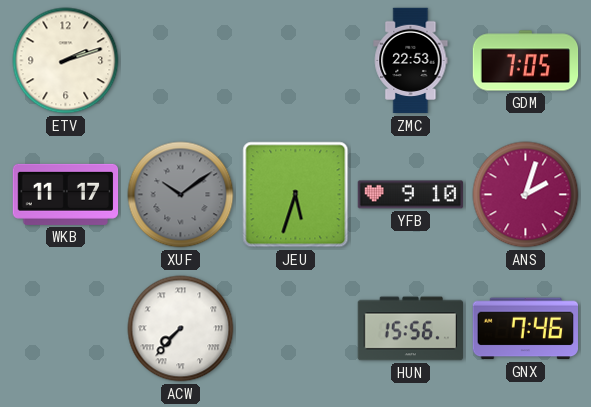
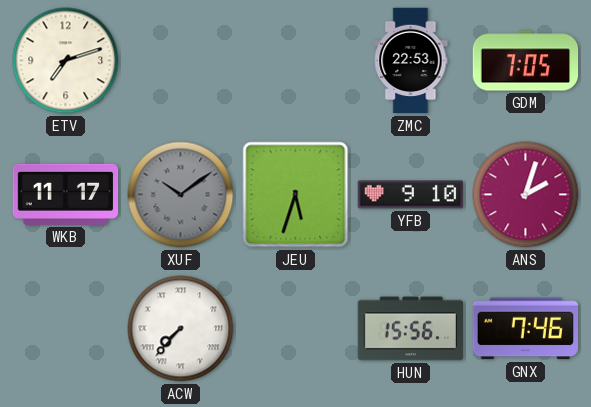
ETV: 2:12 -> 7:12 (66, 61)
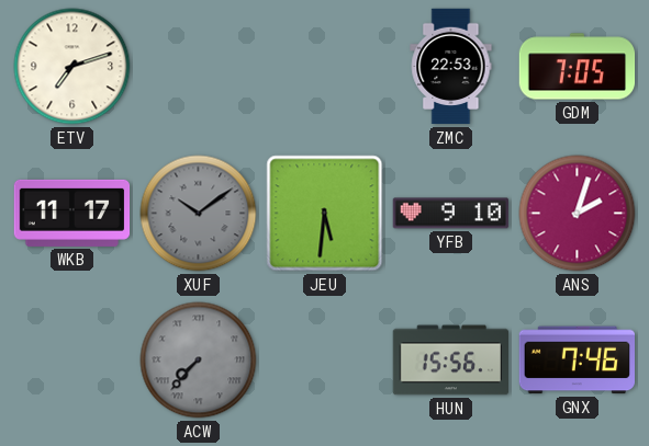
JEU: 5:33 -> 5:31 (325, 214)
ACW dial: white -> grey (199, 361)
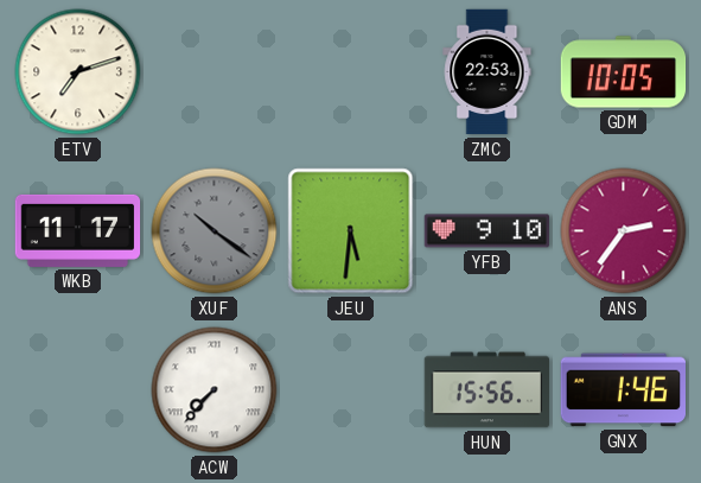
GDM: 7:05 -> 10:05 (624, 72)
XUF: 10:09 -> 10:21 (215, 231)
ANS: 2:03 -> 2:36 (624, 231)
ACW dial: grey -> white (215, 390)
GNX: 7:46 -> 1:46 (623, 390)
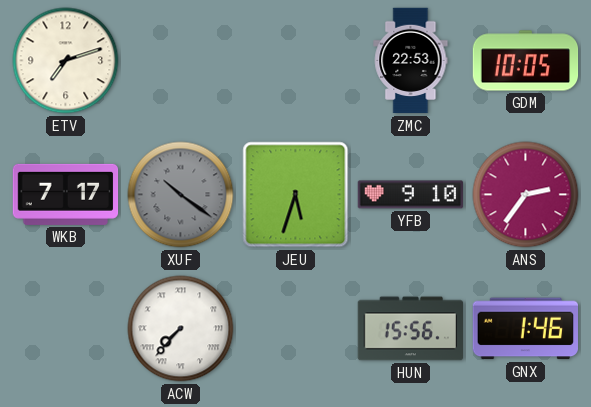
WKB: 11:17 -> 7:17 (66, 194)
JEU: 5:31 -> 5:33 (296, 195)
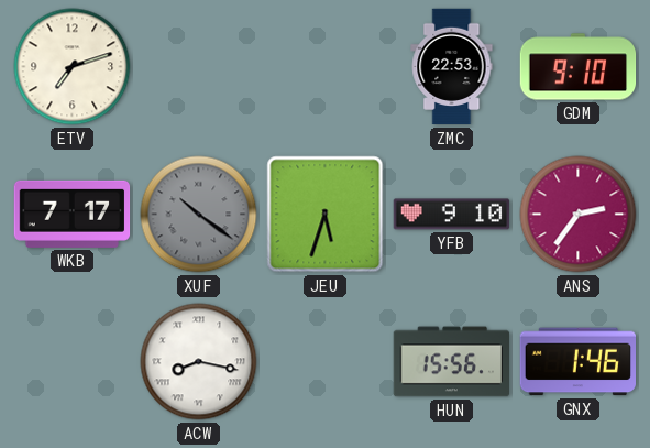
GDM: 10:05 -> 9:10 (579, 67)
ACW: 7:37 -> 8:17 (199, 362)
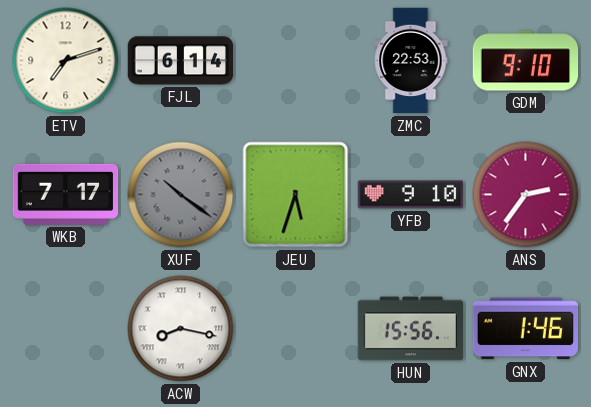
FJL: none -> 6:14 (180, 61)
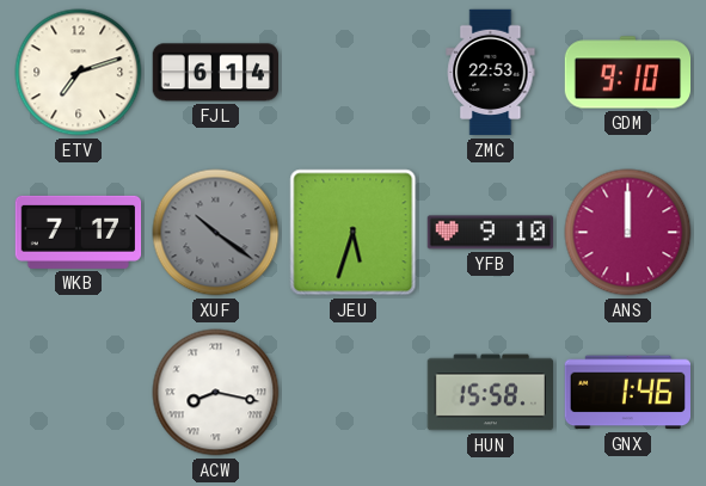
ANS: 2:36 -> 12:00 (628, 233)
HUN: 15:56 -> 15:58 (491, 393)
